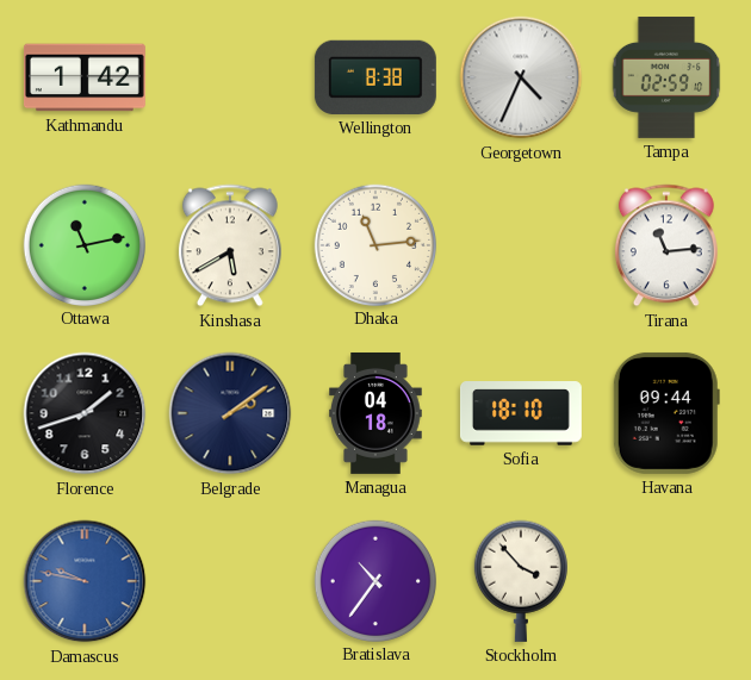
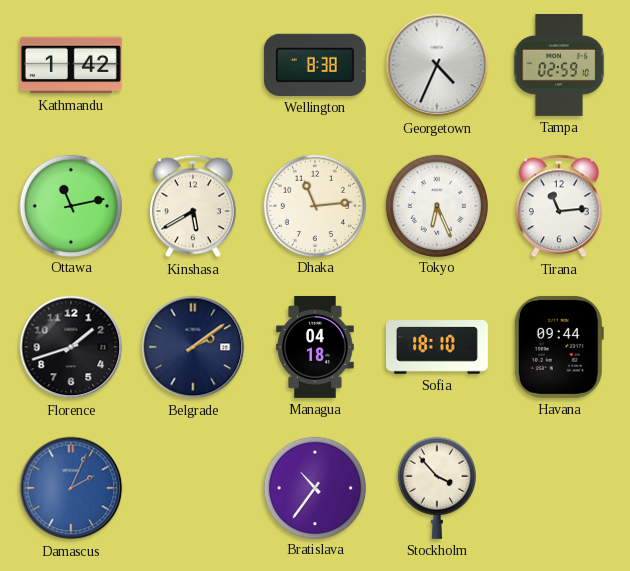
Tokyo: none -> 6:26 (436, 205)
Damascus: 9:47 -> 2:04 (71, 488)
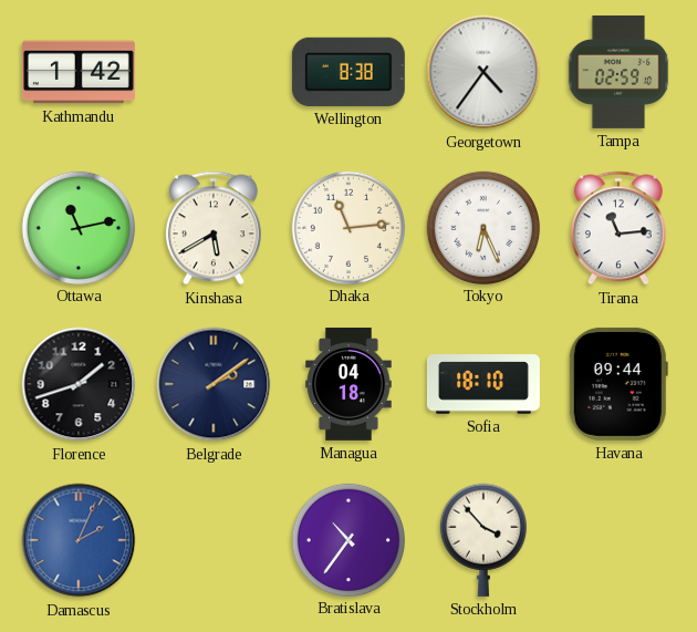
Georgetown: 4:34 -> 4:36 (483, 72)
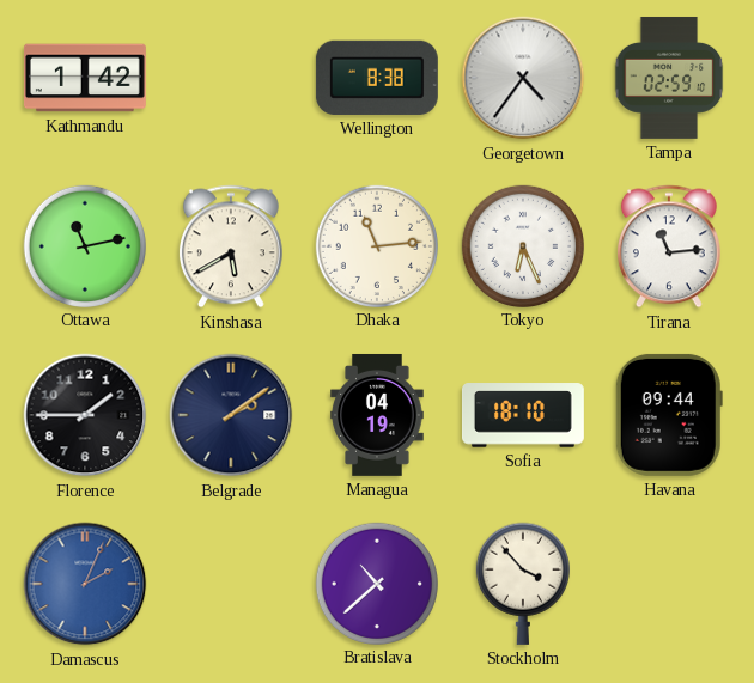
Florence: 1:42 -> 1:45 (85, 415)
Managua: 04:18 -> 04:19 (377, 415)
Bratislava: 10:36 -> 10:38 (376, 583)
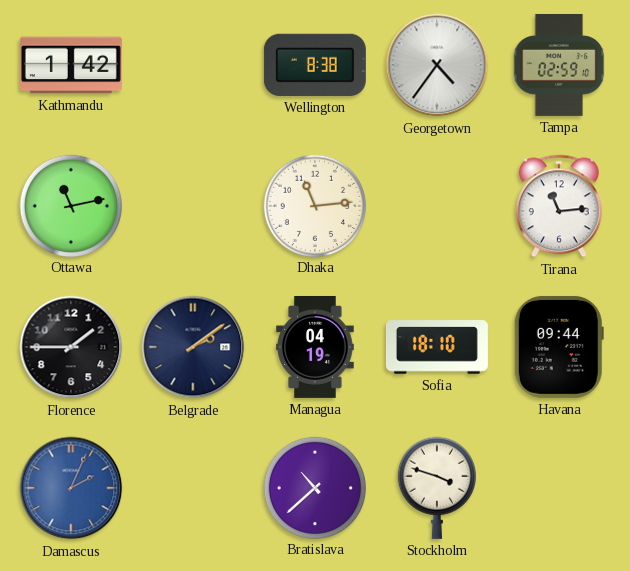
Kinshasa: 5:40 -> none (231, 246)
Tokyo: 6:26 -> none (522, 245)
Stockholm: 3:53 -> 3:48 (437, 488)
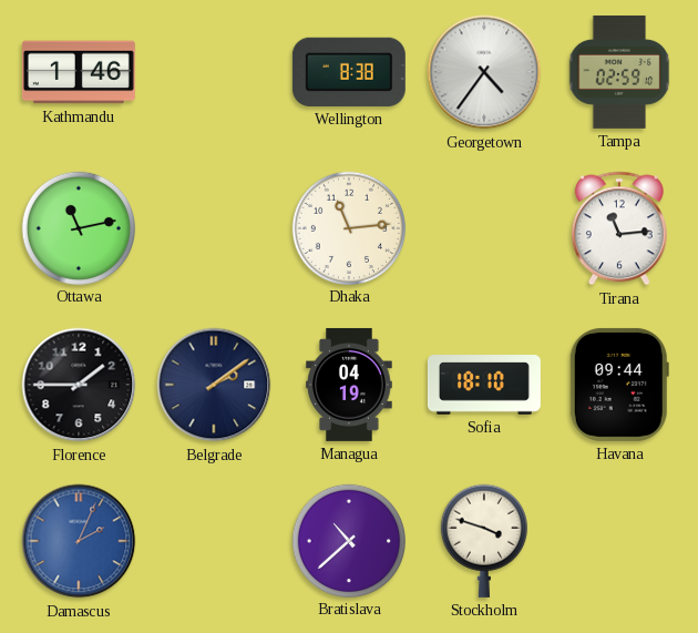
Kathmandu: 1:42 -> 1:46 (79, 72)
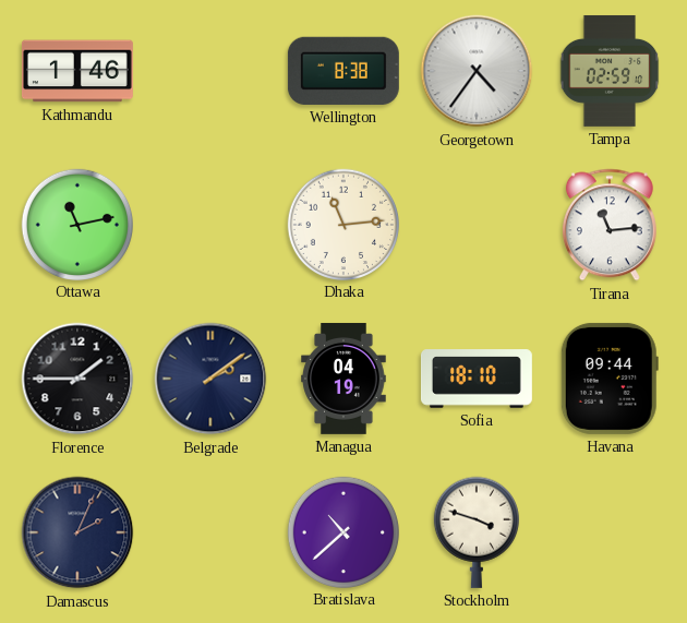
Damascus dial: blue -> navy (77, 532)
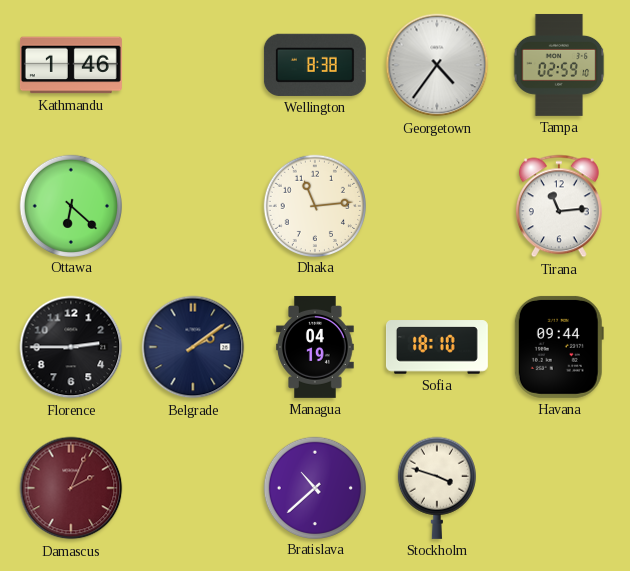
Ottawa: 11:13 -> 6:22 (70, 205)
Florence: 1:45 -> 2:45 (71, 347)
Damascus dial: navy -> burgundy (71, 488)
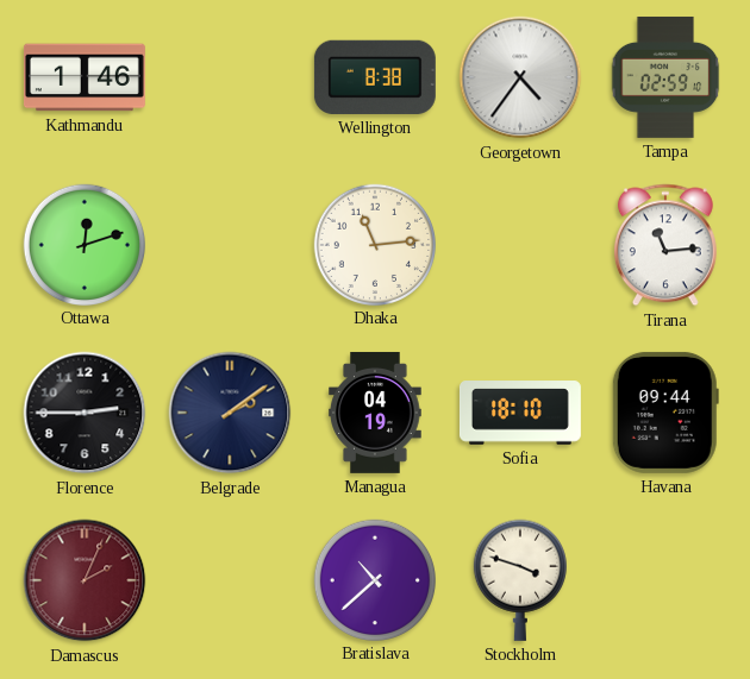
Ottawa: 6:22 -> 12:12 (83, 244)
